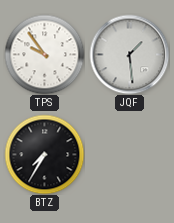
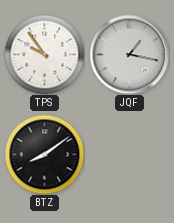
JQF: 1:29 -> 1:17 (129, 54)
BTZ: 7:35 -> 8:09 (44, 154)
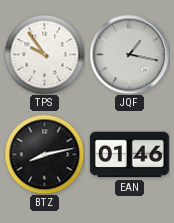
BTZ: 8:09 -> 8:13 (44, 154)
EAN: none -> 01:46 (129, 155)
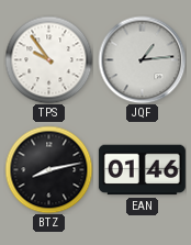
JQF: 1:17 -> 1:14 (142, 59)
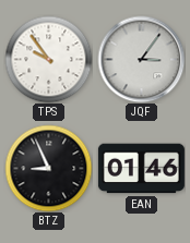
JQF: 1:14 -> 3:06 (141, 59)
BTZ: 8:13 -> 8:56 (48, 168)
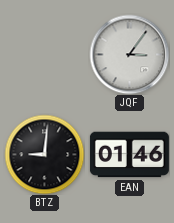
TPS: 9:54 -> none (48, 59)
BTZ: 8:56 -> 9:01 (44, 154)
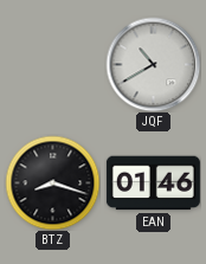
JQF: 3:06 -> 10:40 (153, 64)
BTZ: 9:01 -> 8:18 (52, 182)
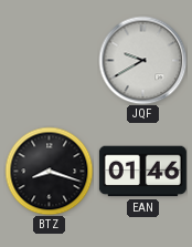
JQF: 10:40 -> 9:40 (142, 60)
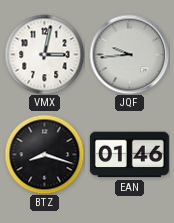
VMX: none -> 3:02 (44, 54)
JQF: 9:40 -> 9:44 (129, 54)
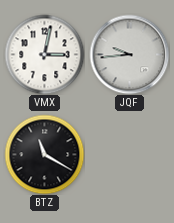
BTZ: 8:18 -> 11:20 (44, 154)
EAN: 01:46 -> none (129, 155)
